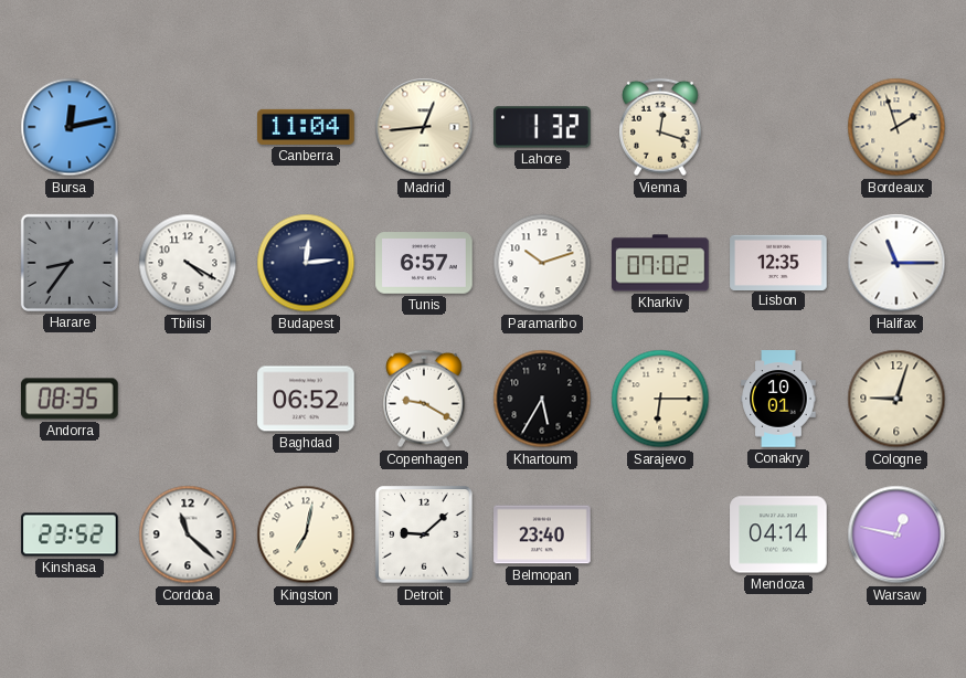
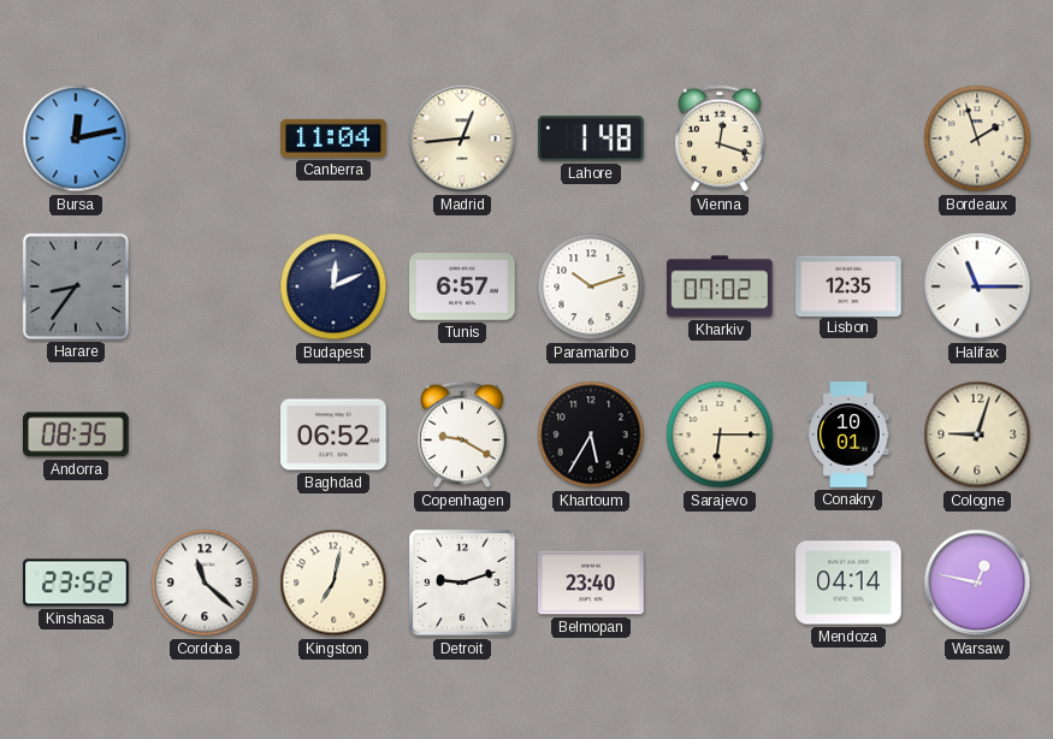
Lahore: 1:32 -> 1:48 (591, 138)
Tbilisi: 4:20 -> none (188, 263)
Budapest: 12:14 -> 12:11 (333, 286)
Detroit: 9:08 -> 9:12 (462, 583)
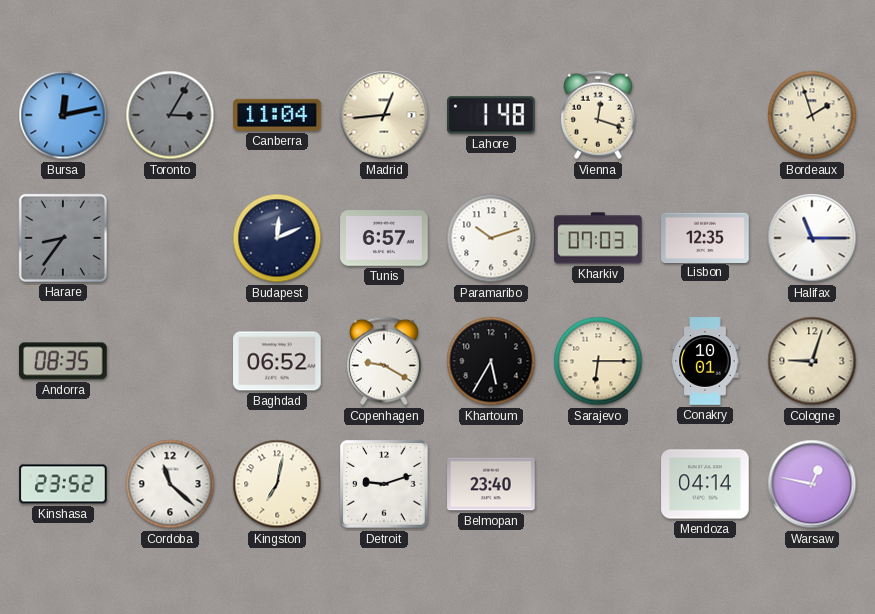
Toronto: none -> 3:05 (170, 115)
Kharkiv: 07:02 -> 07:03 (598, 238)
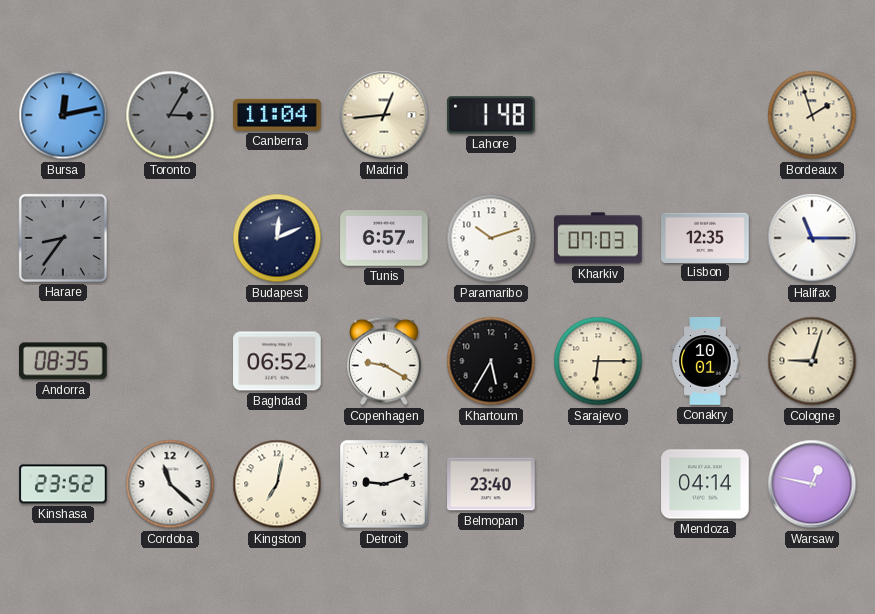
Vienna: 12:18 -> none (599, 115)
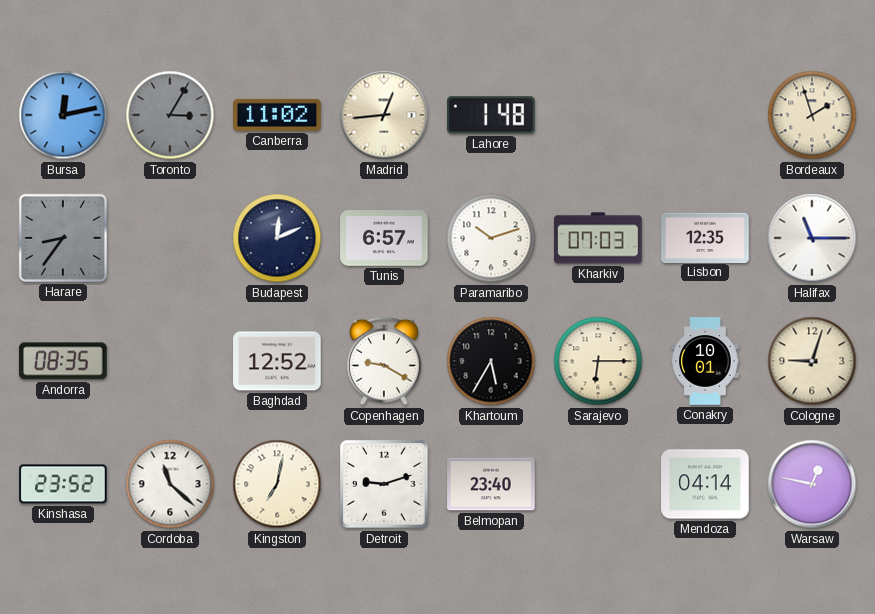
Canberra: 11:04 -> 11:02 (277, 115)
Baghdad: 06:52 -> 12:52 (277, 361)
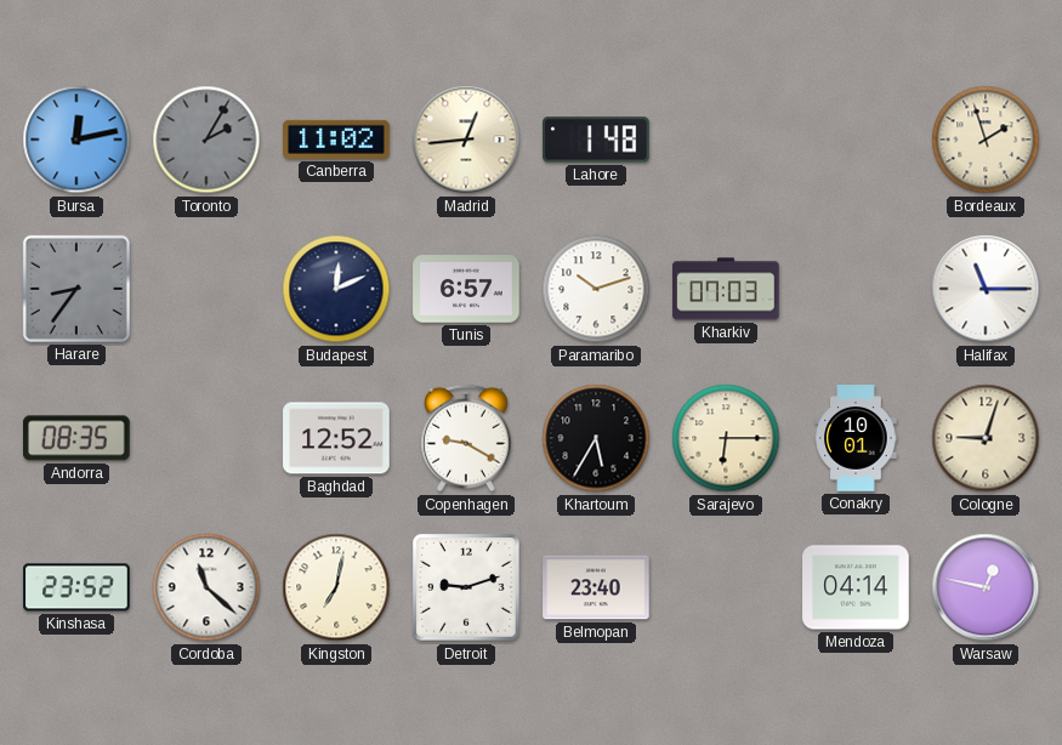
Toronto: 3:05 -> 2:05 (206, 140)
Lisbon: 12:35 -> none (705, 237)
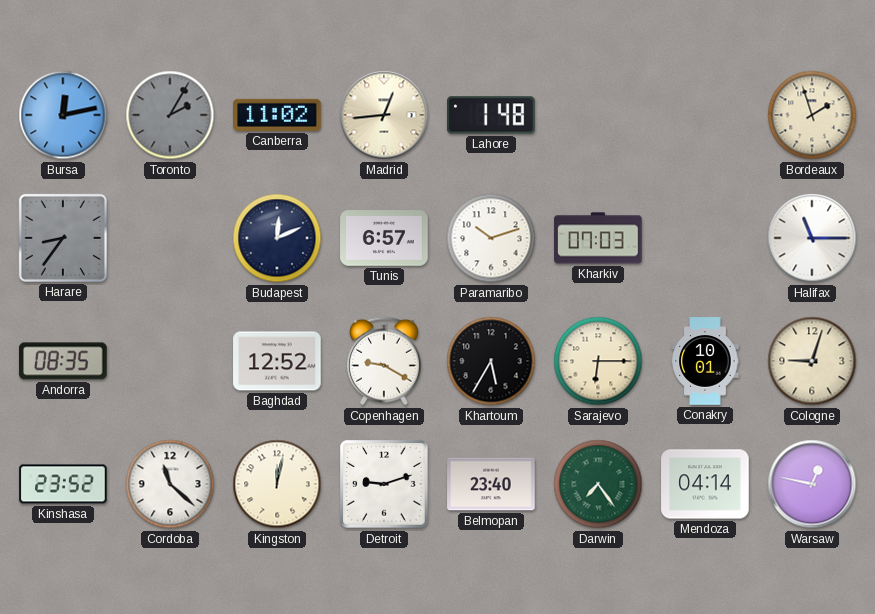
Kingston: 7:02 -> 12:02 (277, 484)
Darwin: none -> 7:24 (598, 484)
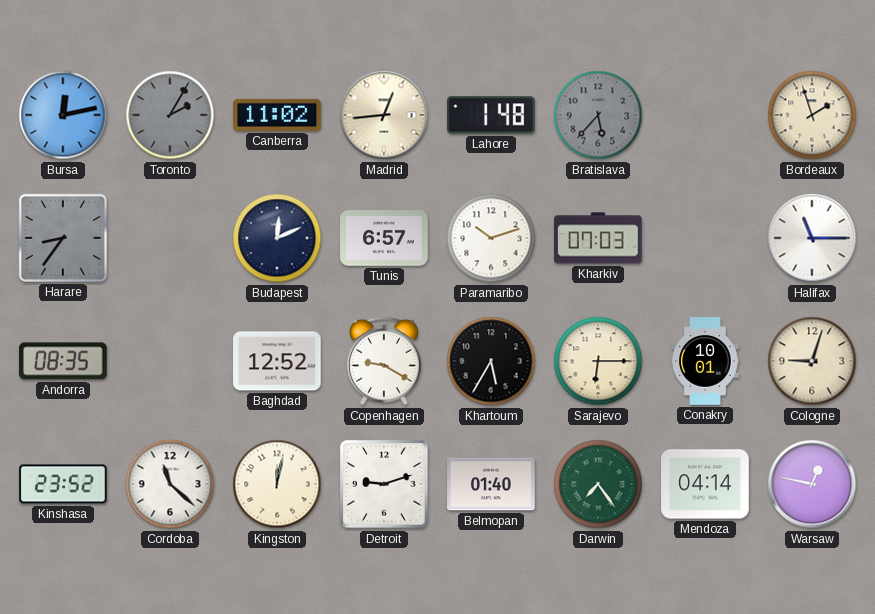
Bratislava: none -> 5:37 (598, 115)
Belmopan: 23:40 -> 01:40 (491, 484)
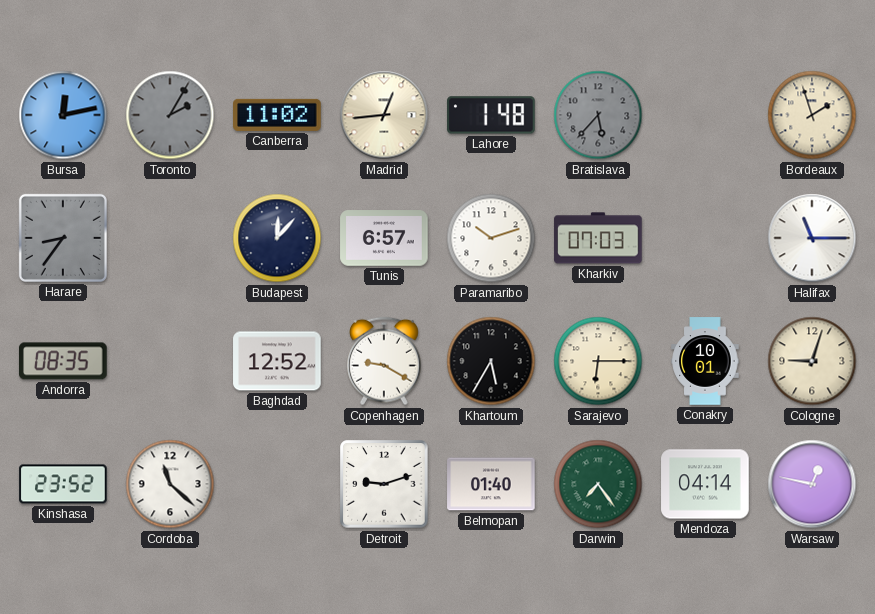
Budapest: 12:11 -> 12:07 (277, 238)
Kingston: 12:02 -> none (277, 484)
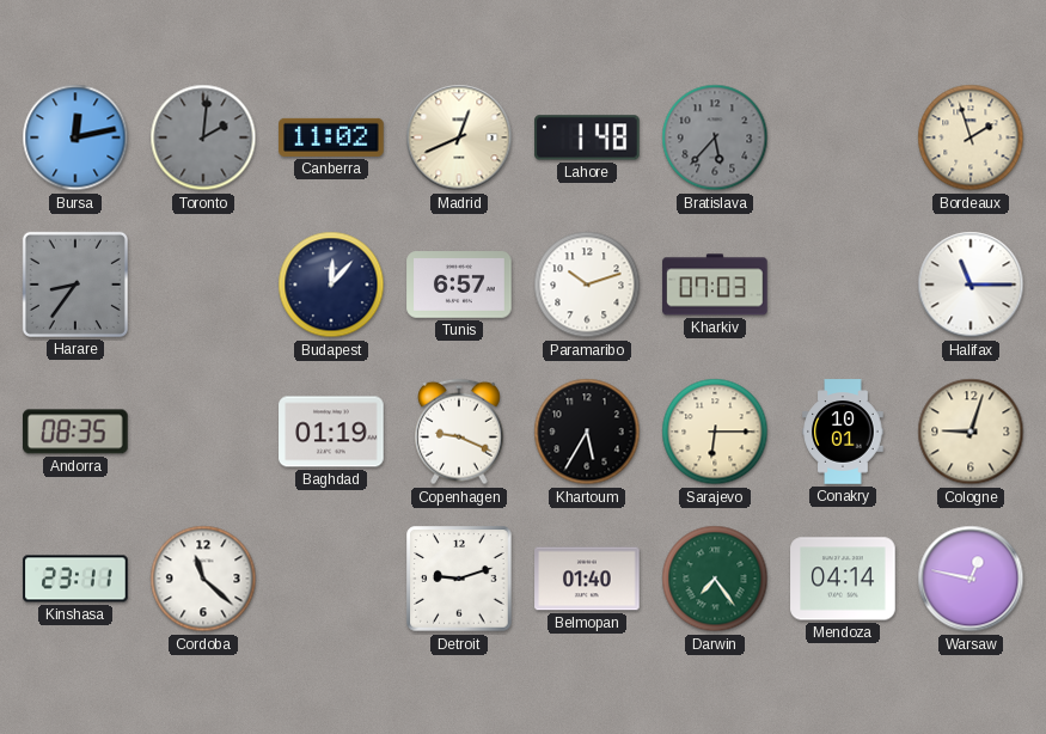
Toronto: 2:05 -> 2:01 (203, 137)
Madrid: 12:44 -> 12:41 (459, 137)
Baghdad: 12:52 -> 01:19 (331, 432)
Copenhagen: 9:20 -> 9:19 (460, 432)
Kinshasa: 23:52 -> 23:11 (75, 579)
